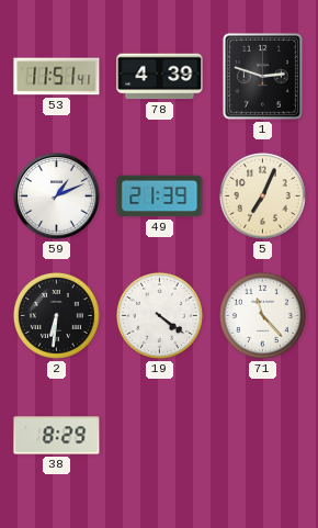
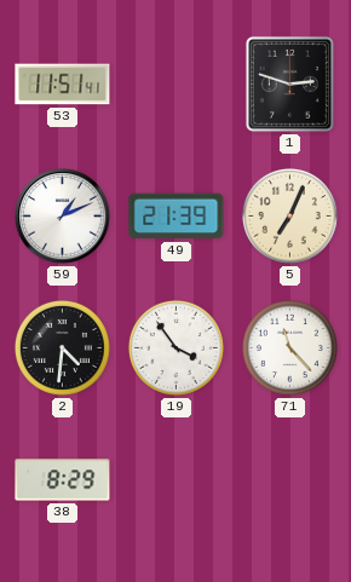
78: 4:39 -> none (160, 77)
2: 6:31 -> 4:31 (62, 347)
19: 4:21 -> 3:54 (175, 347)
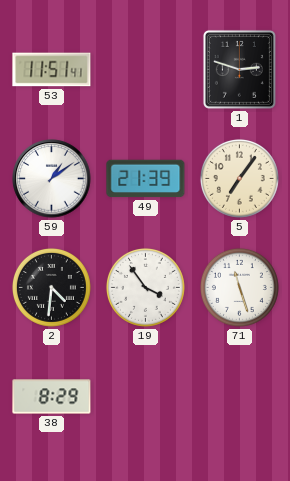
59: 1:11 -> 1:09 (52, 179)
5: 7:04 -> 7:06 (239, 178)
71: 11:23 -> 11:27 (239, 287)
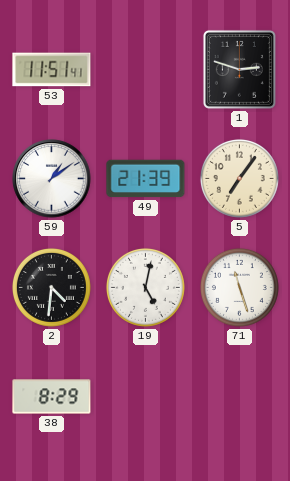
19: 3:54 -> 5:02 (145, 287)
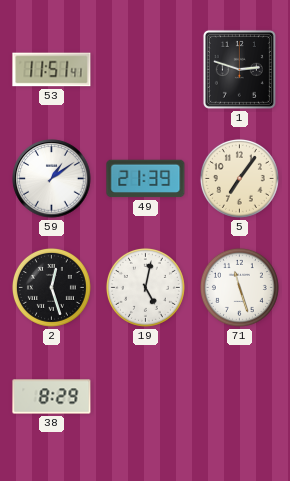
2: 4:31 -> 12:27 (51, 287)
